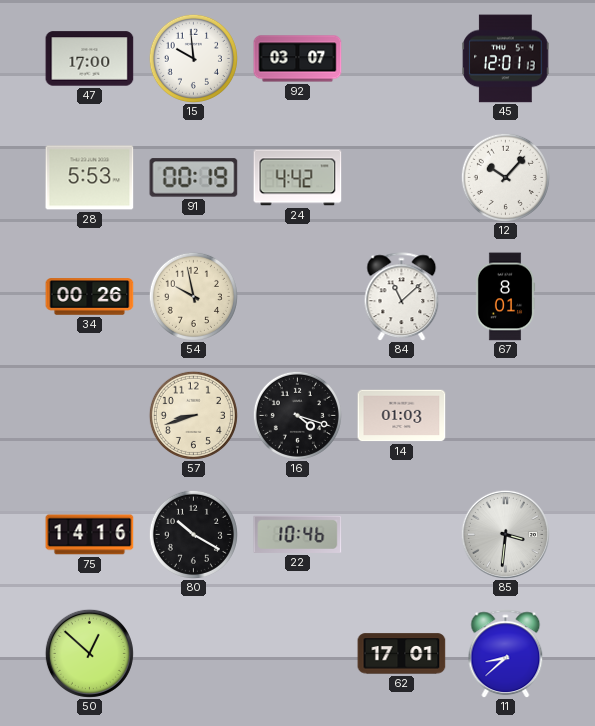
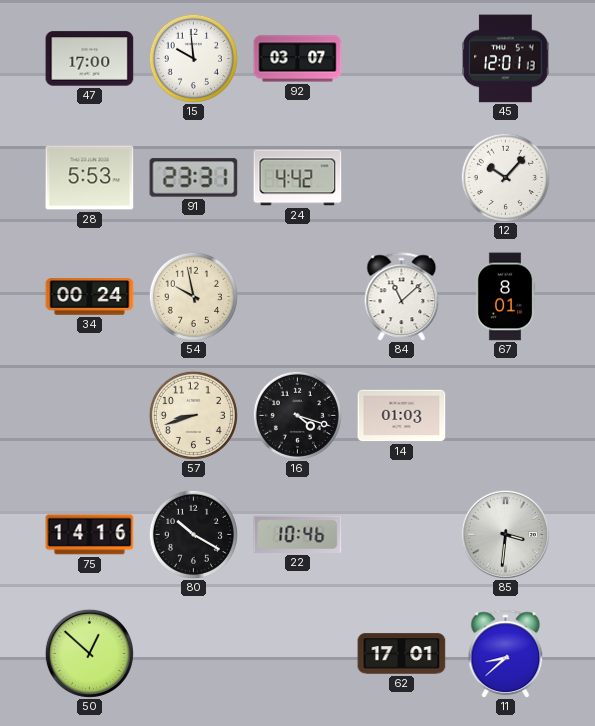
91: 00:19 -> 23:31 (194, 178)
34: 00:26 -> 00:24 (90, 297)
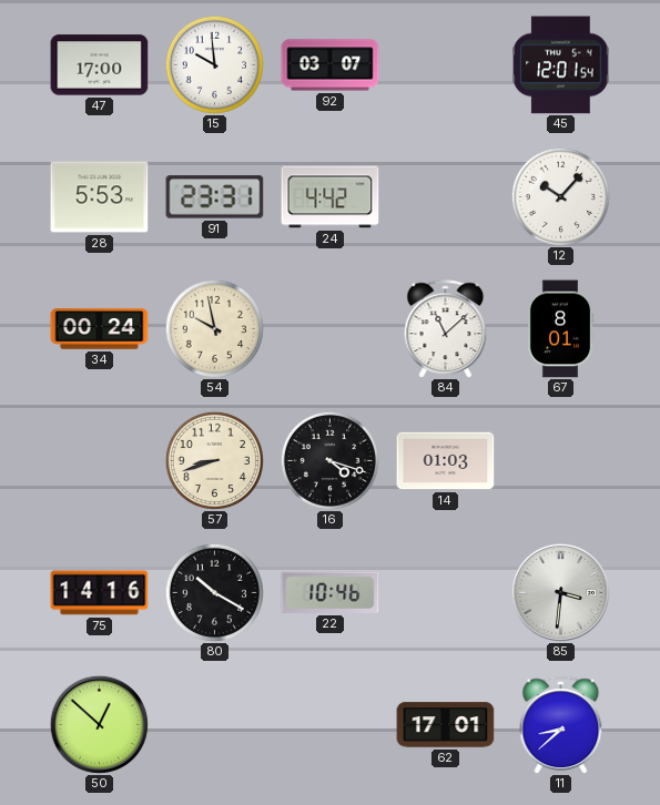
45: 12:01:13 -> 12:01:54 (561, 65)
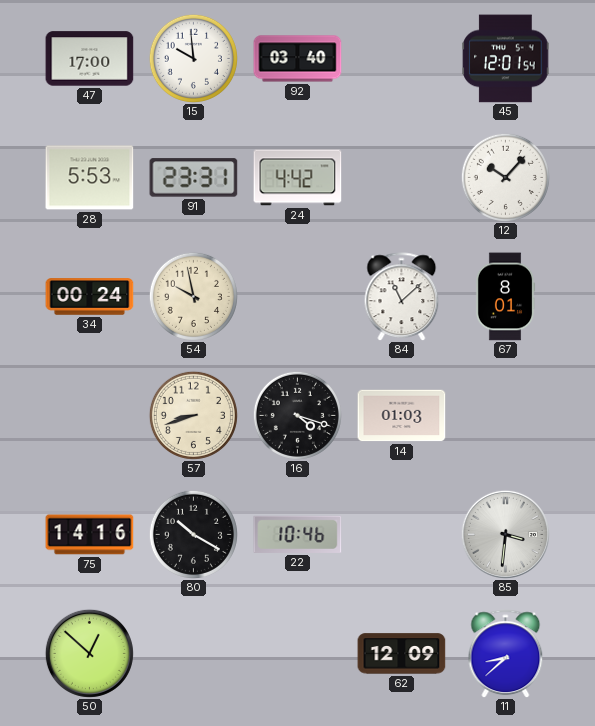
92: 03:07 -> 03:40 (298, 59)
62: 17:01 -> 12:09 (402, 654)
